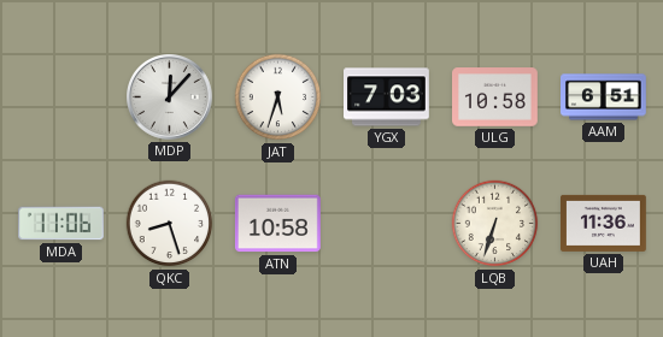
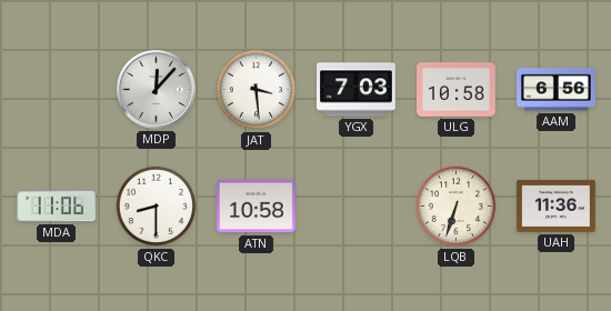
JAT: 5:33 -> 3:29 (257, 90)
AAM: 6:51 -> 6:56 (557, 90)
QKC: 8:27 -> 8:30 (157, 207)
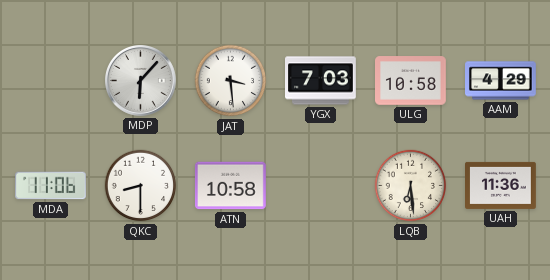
MDP: 12:07 -> 6:07 (141, 81)
AAM: 6:56 -> 4:29 (501, 81)
LQB: 6:33 -> 6:29 (411, 186)
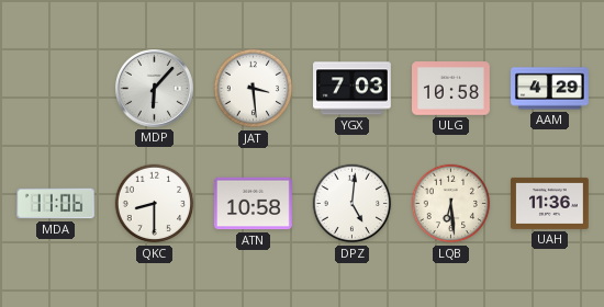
DPZ: none -> 5:01 (353, 204)
